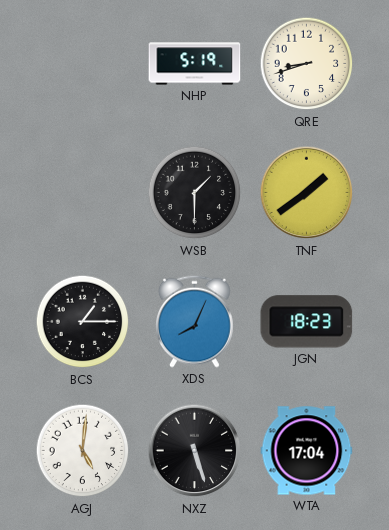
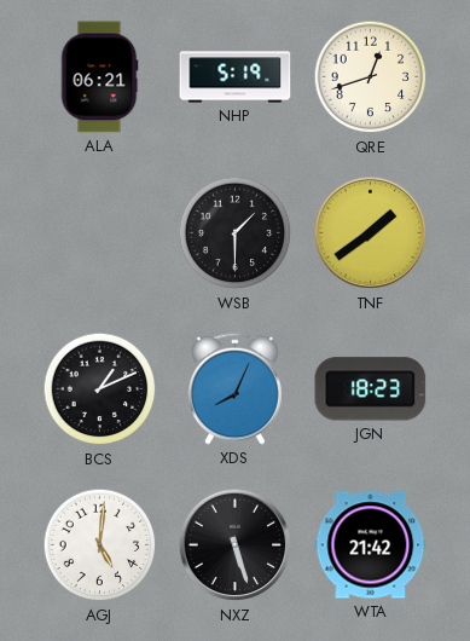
ALA: none -> 06:21 (99, 77)
QRE: 8:42 -> 12:42 (371, 77)
BCS: 1:15 -> 1:11 (100, 389)
WTA: 17:04 -> 21:42 (371, 545)
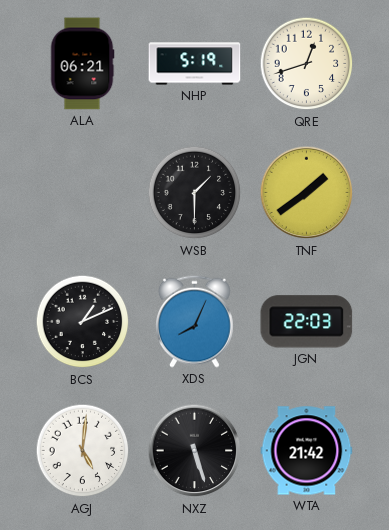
JGN: 18:23 -> 22:03 (307, 322)
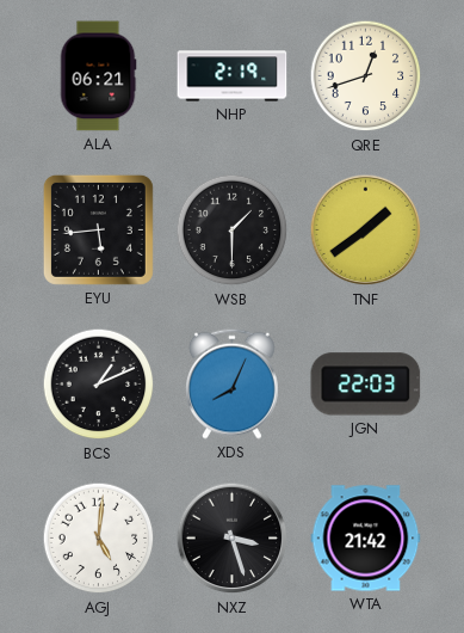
NHP: 5:19 -> 2:19 (233, 76)
EYU: none -> 5:44 (98, 229)
NXZ: 5:27 -> 3:27 (233, 539)
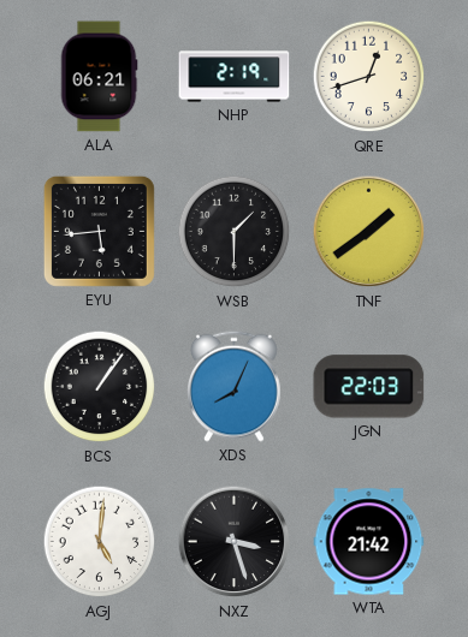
BCS: 1:11 -> 1:06 (100, 387)
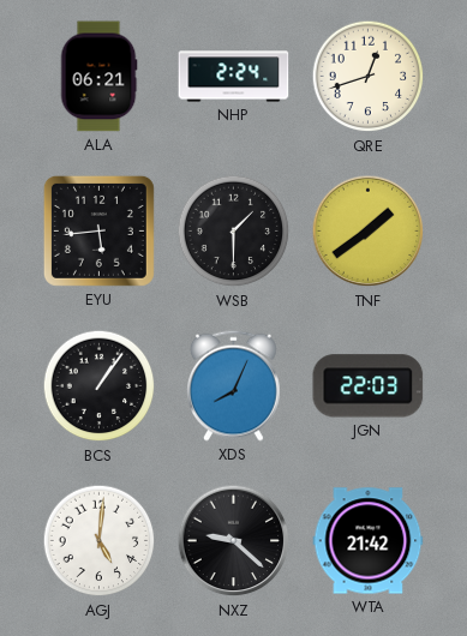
NHP: 2:19 -> 2:24 (234, 77)
NXZ: 3:27 -> 9:22 (234, 541)
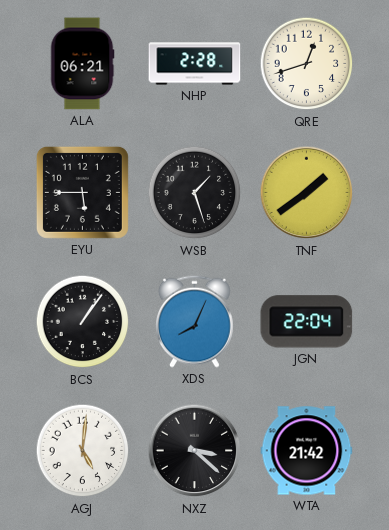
NHP: 2:24 -> 2:28 (195, 64)
EYU: 5:44 -> 5:45 (82, 192)
WSB: 1:30 -> 1:27 (195, 193)
JGN: 22:03 -> 22:04 (307, 322)
NXZ: 9:22 -> 3:22 (195, 451)
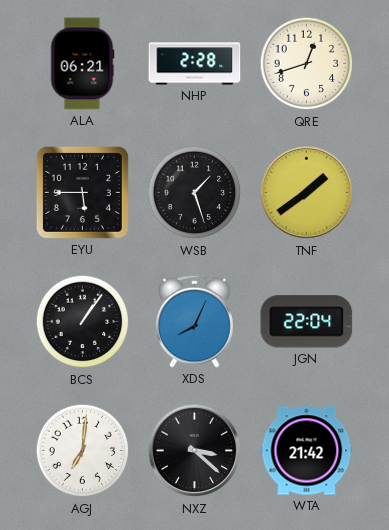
AGJ: 5:01 -> 7:01 (83, 451)
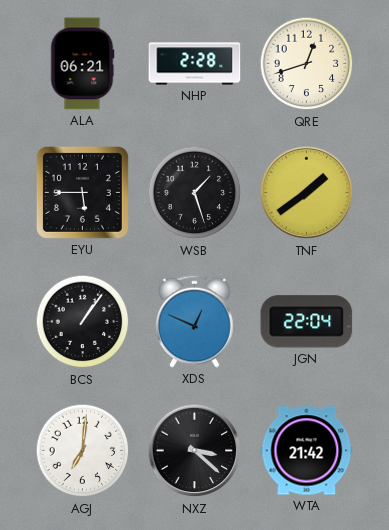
XDS: 8:04 -> 12:49 (195, 321)
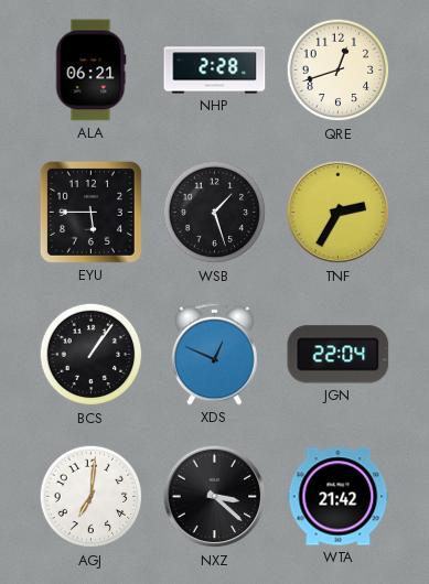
TNF: 1:39 -> 2:35 (339, 213)
